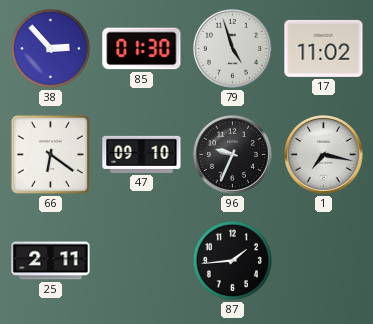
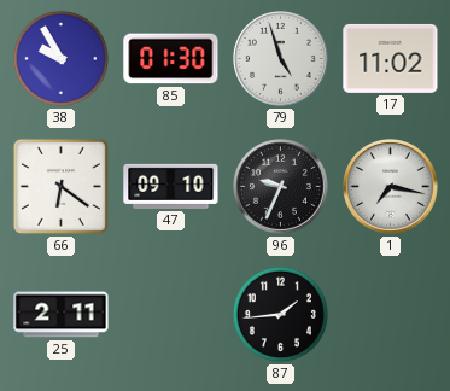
38: 2:53 -> 9:55 (60, 58)
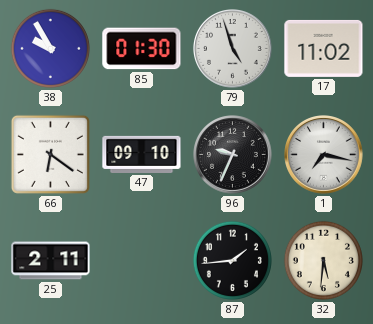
32: none -> 5:31 (323, 260)
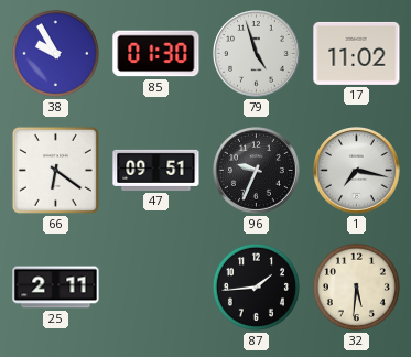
47: 09:10 -> 09:51 (156, 170)
